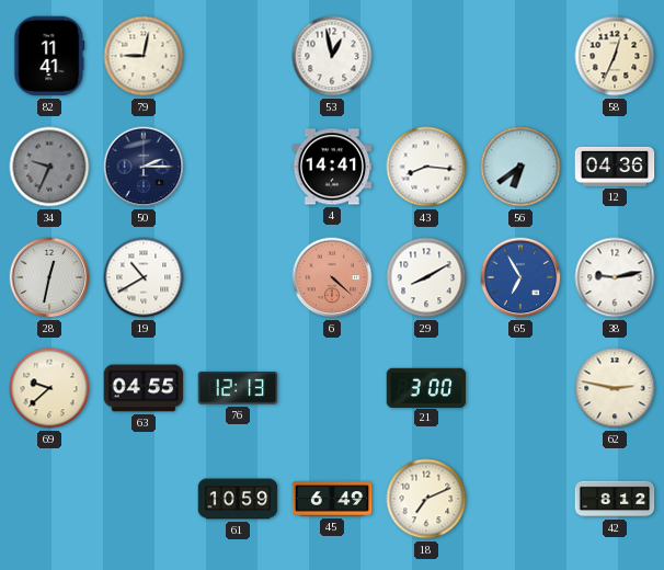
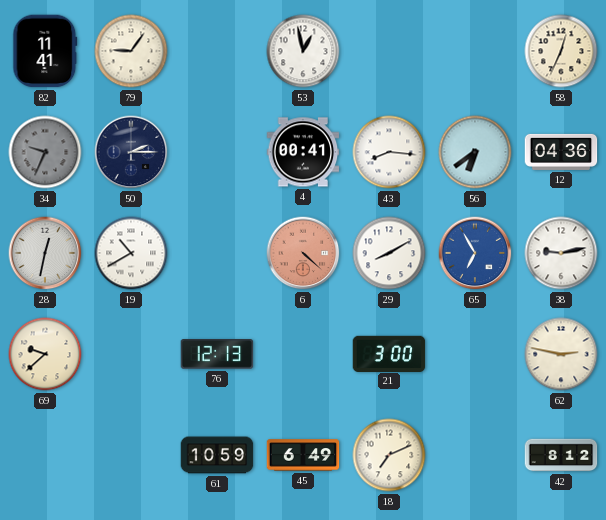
79: 9:02 -> 9:06 (131, 51)
4: 14:41 -> 00:41 (303, 152)
63: 04:55 -> none (144, 388)
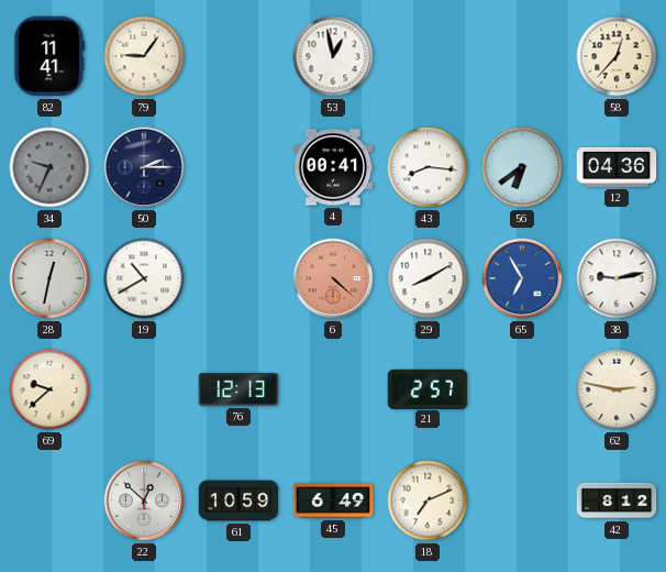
58: 12:34 -> 12:37 (617, 56)
21: 3:00 -> 2:57 (428, 388)
22: none -> 12:52 (144, 501)
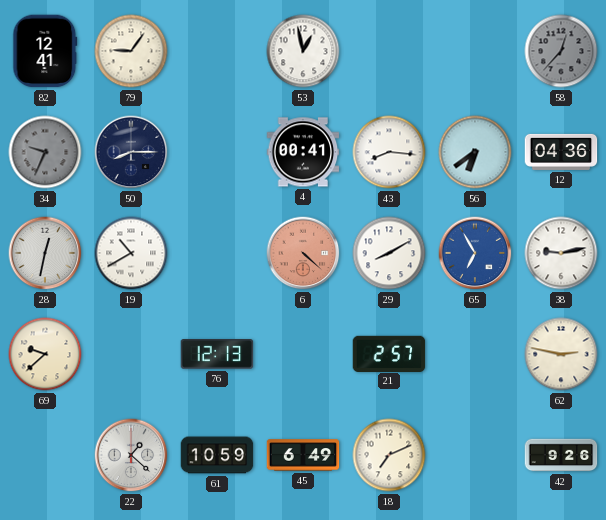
82: 11:41 -> 12:41 (45, 51)
58 dial: cream -> grey (561, 51)
50: 2:15 -> 8:15 (131, 152)
22: 12:52 -> 1:22 (131, 455)
42: 8:12 -> 9:26 (561, 455)
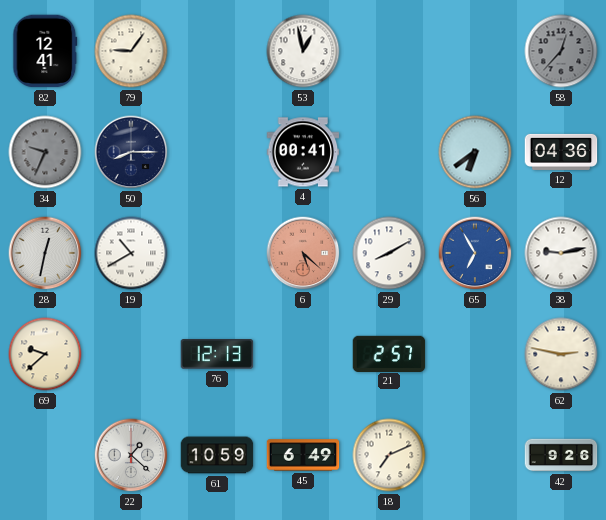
43: 8:16 -> none (389, 152)
6: 4:22 -> 5:22 (303, 253)
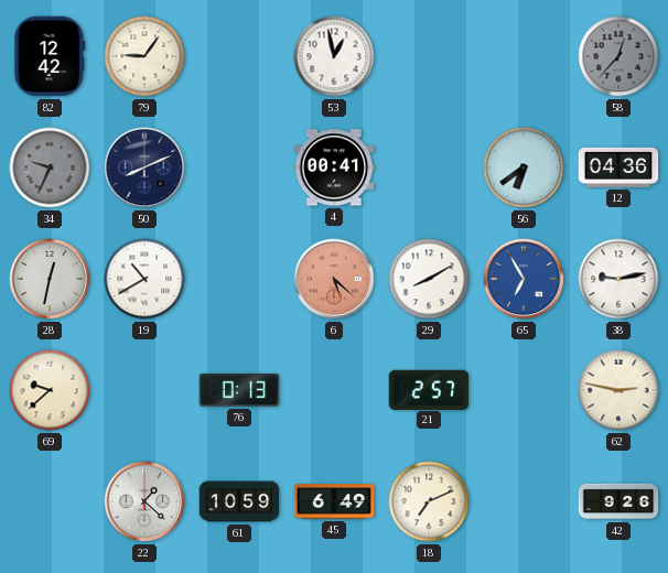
82: 12:41 -> 12:42 (50, 56)
50: 8:15 -> 8:11 (144, 167)
76: 12:13 -> 0:13 (239, 391)
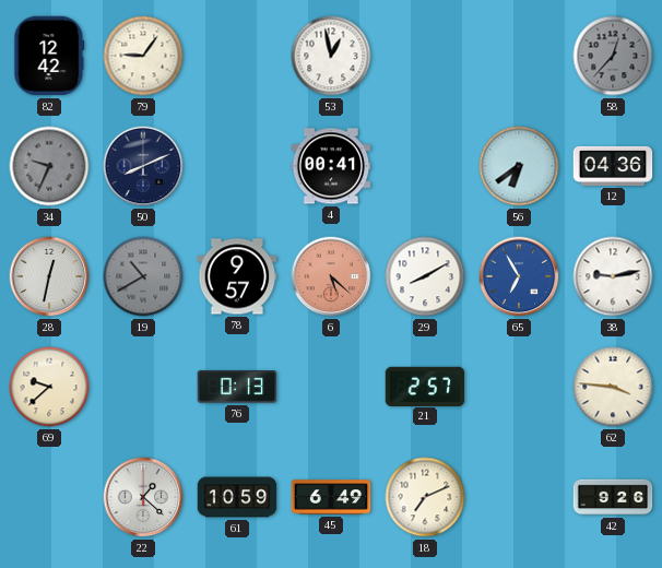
19 dial: white -> grey (143, 276)
78: none -> 9:57 (237, 276)
62: 2:47 -> 3:46 (613, 387)
